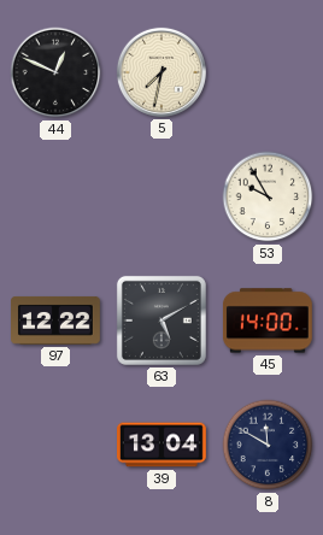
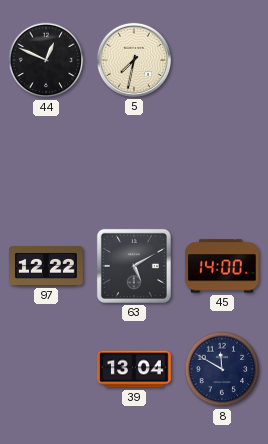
53: 9:55 -> none (268, 196)
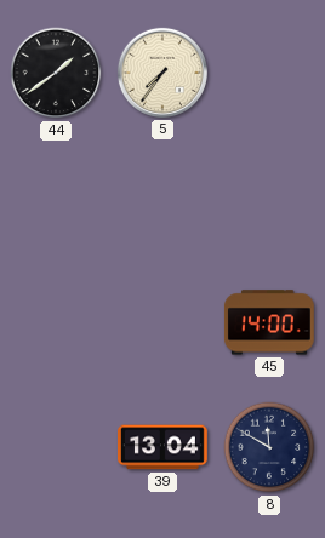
44: 12:49 -> 1:39 (56, 73)
5: 7:32 -> 7:36 (162, 73)
97: 12:22 -> none (47, 266)
63: 5:10 -> none (134, 266)
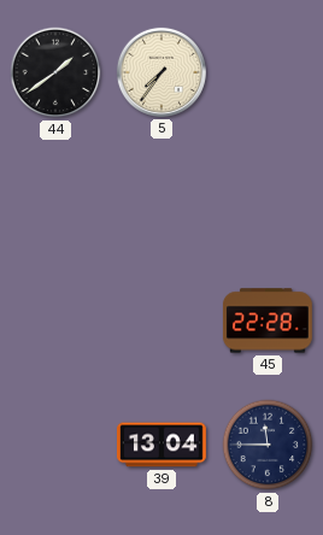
45: 14:00 -> 22:28 (268, 321)
8: 11:50 -> 11:45 (268, 445)
